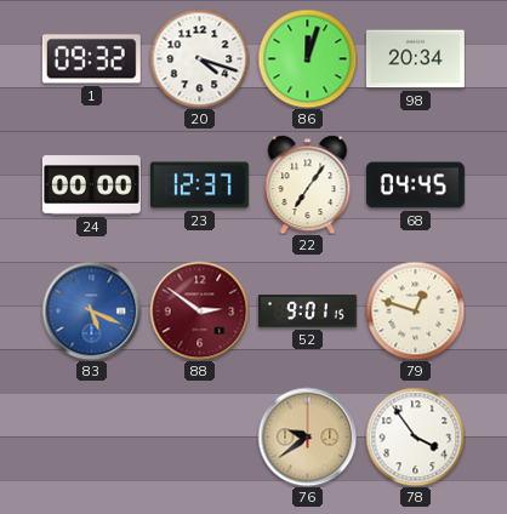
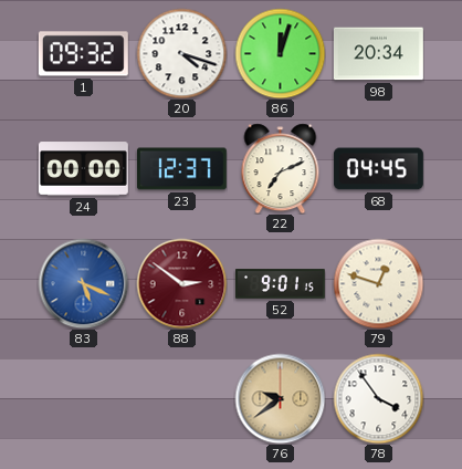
22: 7:06 -> 7:11 (281, 168)
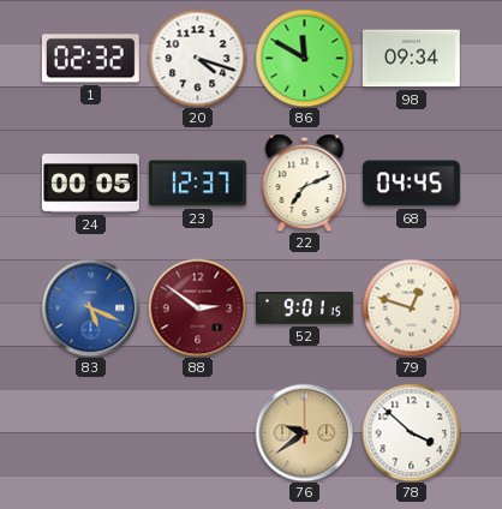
1: 09:32 -> 02:32 (90, 59)
86: 12:03 -> 11:50 (304, 58)
98: 20:34 -> 09:34 (411, 59)
24: 00:00 -> 00:05 (90, 184)
78: 3:54 -> 3:52 (411, 432)
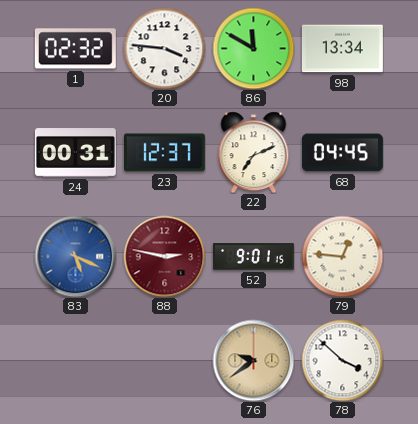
20: 4:18 -> 3:46 (164, 48)
98: 09:34 -> 13:34 (342, 49)
24: 00:05 -> 00:31 (75, 153)
88: 2:51 -> 2:47 (164, 256)
79: 12:48 -> 12:46 (342, 256)
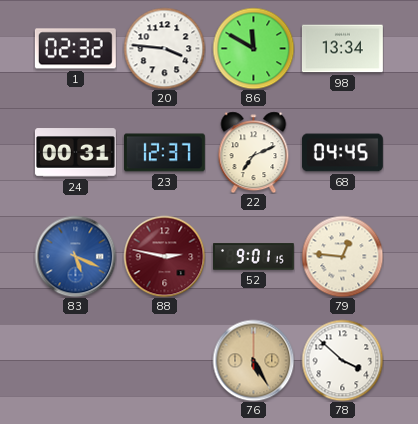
76: 9:39 -> 5:25 (253, 360)
